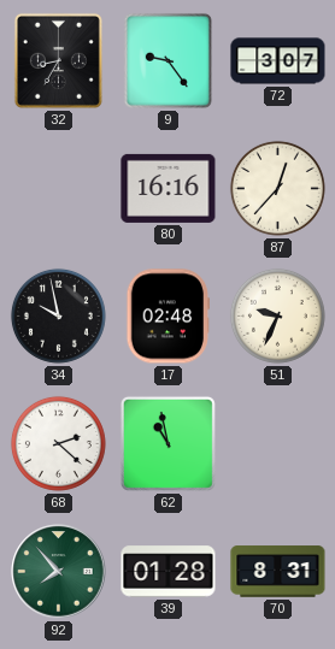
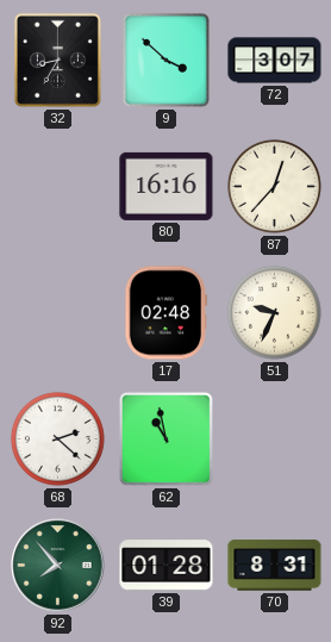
9: 9:24 -> 3:52 (165, 60)
34: 9:58 -> none (58, 315)
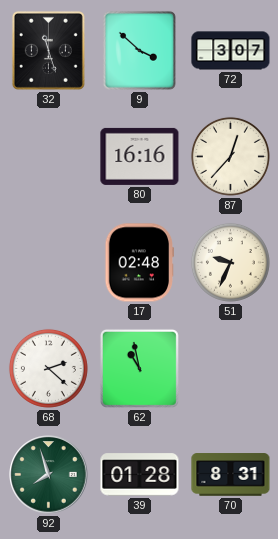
32: 8:35 -> 11:27 (48, 50)
92: 7:53 -> 7:57 (49, 475)
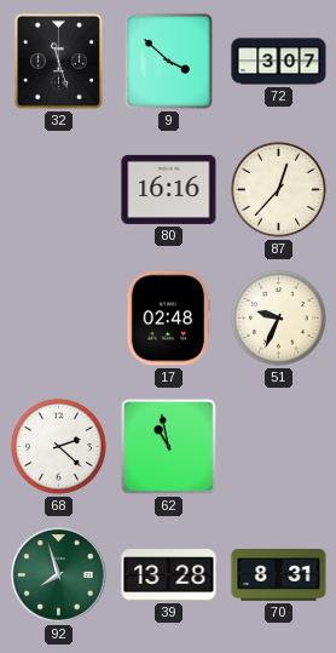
39: 01:28 -> 13:28 (169, 575)
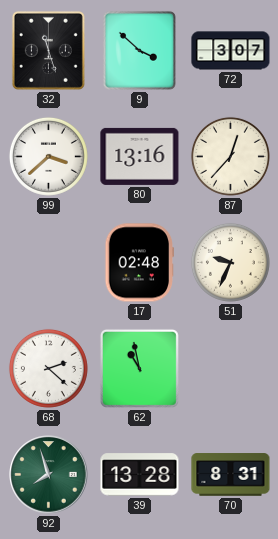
99: none -> 3:38 (48, 156)
80: 16:16 -> 13:16 (140, 156)
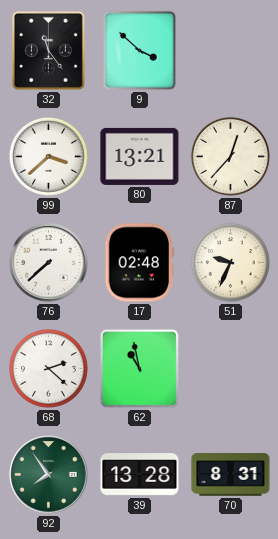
32: 11:27 -> 11:24 (48, 50)
72: 3:07 -> none (231, 51)
80: 13:16 -> 13:21 (140, 156)
76: none -> 7:38 (49, 263)
92: 7:57 -> 7:54 (49, 475)
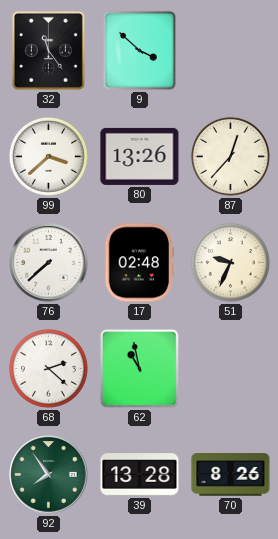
80: 13:21 -> 13:26 (140, 156)
70: 8:31 -> 8:26 (231, 475)
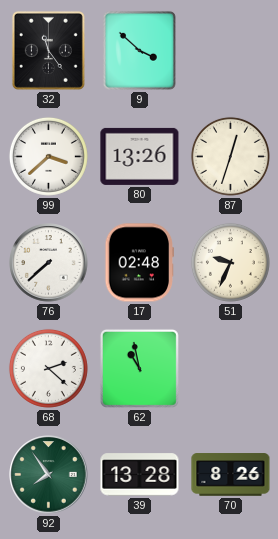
87: 12:37 -> 12:33 (230, 156)
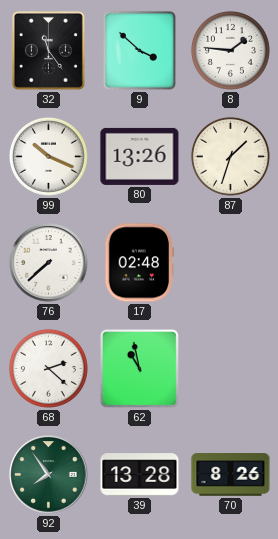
8: none -> 1:46 (230, 50)
99: 3:38 -> 10:19 (48, 156)
87: 12:33 -> 1:33 (230, 156)
51: 9:34 -> none (230, 262)
